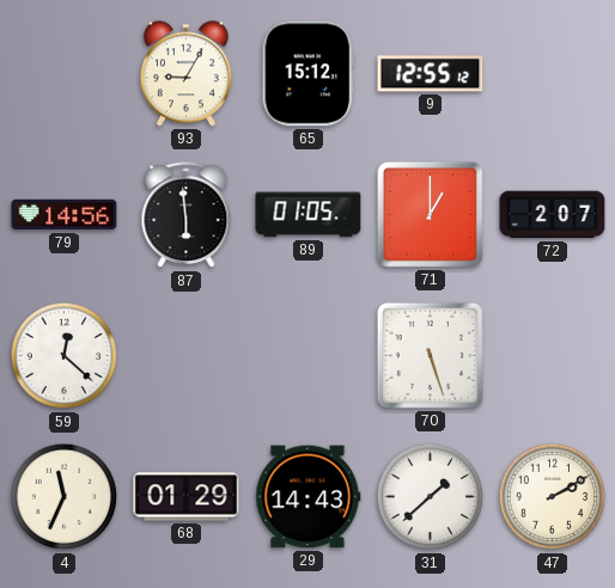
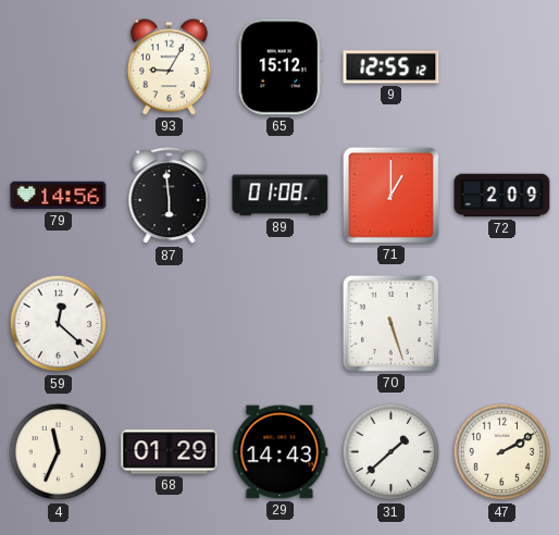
89: 01:05 -> 01:08 (281, 196)
72: 2:07 -> 2:09 (502, 196)
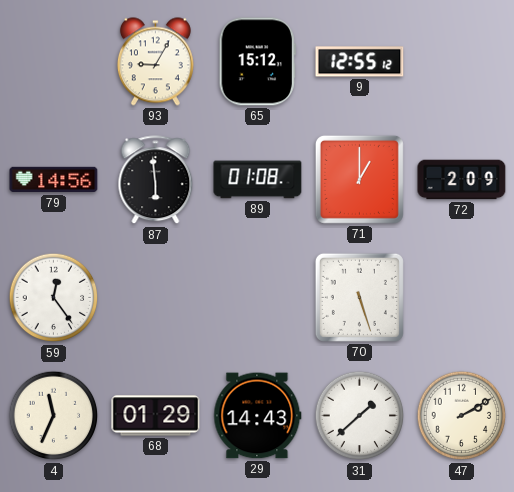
59: 12:22 -> 12:24 (54, 298)
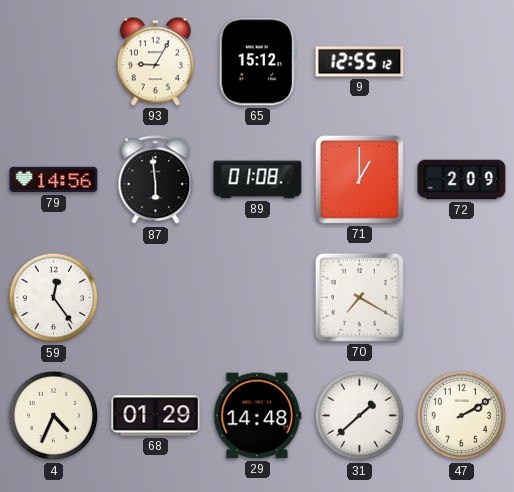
70: 5:27 -> 7:20 (359, 297)
4: 11:34 -> 4:34 (54, 416)
29: 14:43 -> 14:48 (258, 416)
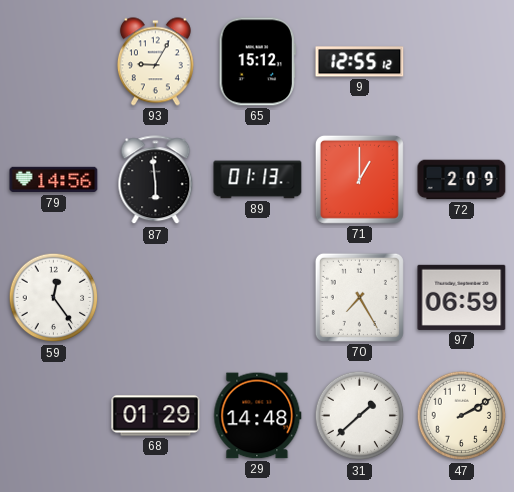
89: 01:08 -> 01:13 (258, 180)
70: 7:20 -> 7:25 (359, 297)
97: none -> 06:59 (462, 297)
4: 4:34 -> none (54, 416)
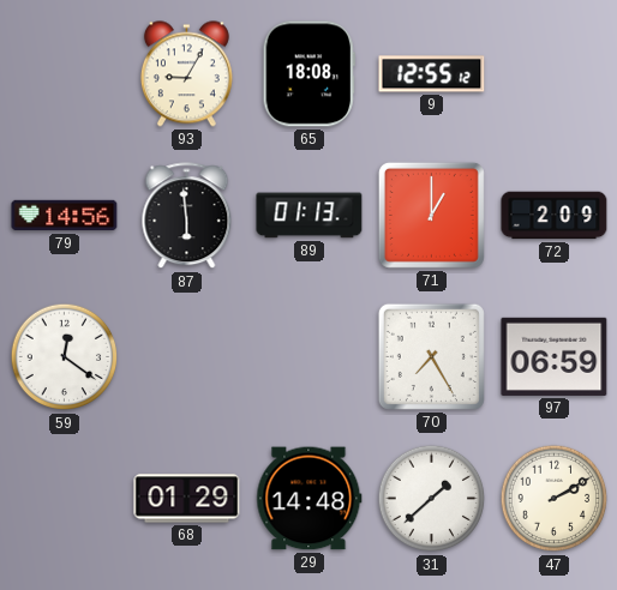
65: 15:12 -> 18:08 (308, 74)
59: 12:24 -> 12:21 (65, 357)
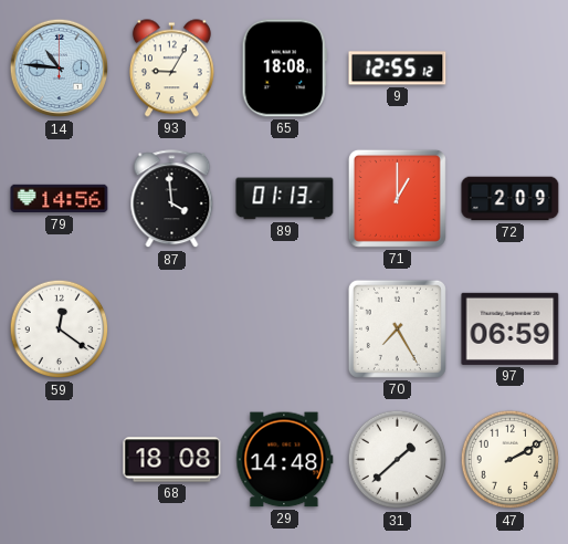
14: none -> 10:46 (60, 69)
87: 5:59 -> 3:59 (172, 199)
68: 01:29 -> 18:08 (172, 460)
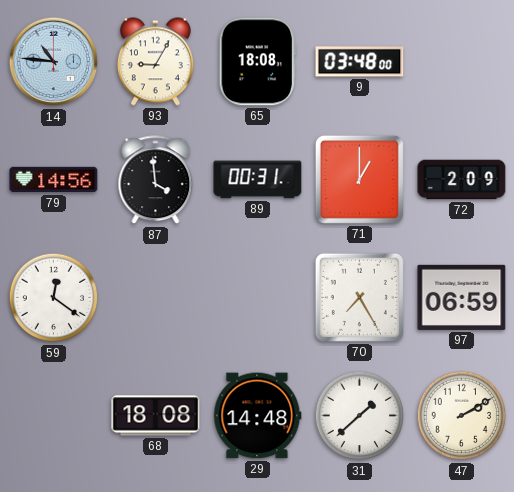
9: 12:55 -> 03:48 (360, 62)
89: 01:13 -> 00:31 (258, 180)
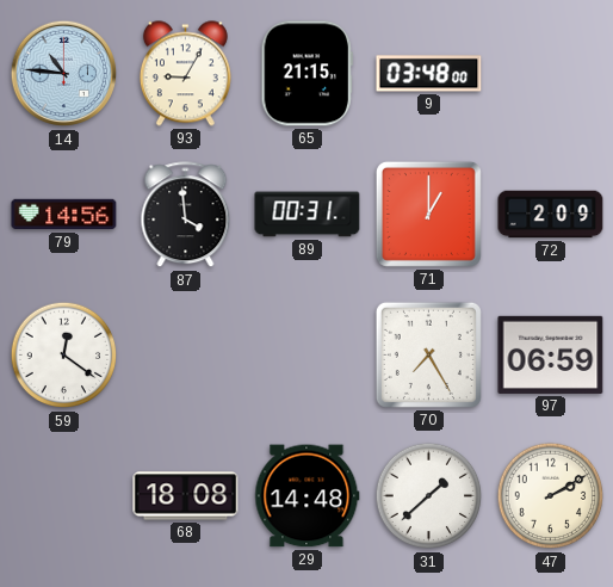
65: 18:08 -> 21:15 (306, 74)
